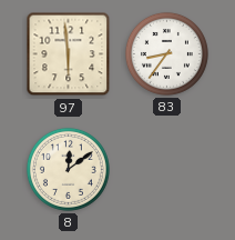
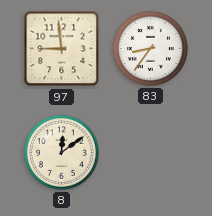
97: 5:59 -> 8:59 (62, 49)
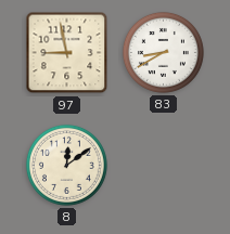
97: 8:59 -> 8:58 (67, 53)
83: 8:36 -> 8:40 (163, 52)
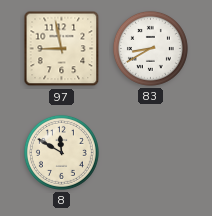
8: 12:09 -> 11:50 (61, 152)
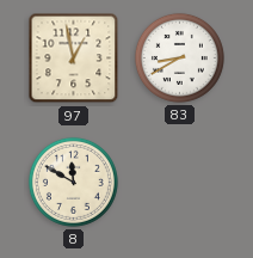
97: 8:58 -> 12:58 (74, 59)
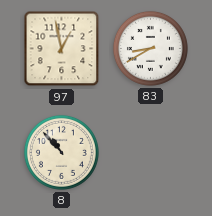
8: 11:50 -> 10:53 (61, 152)
